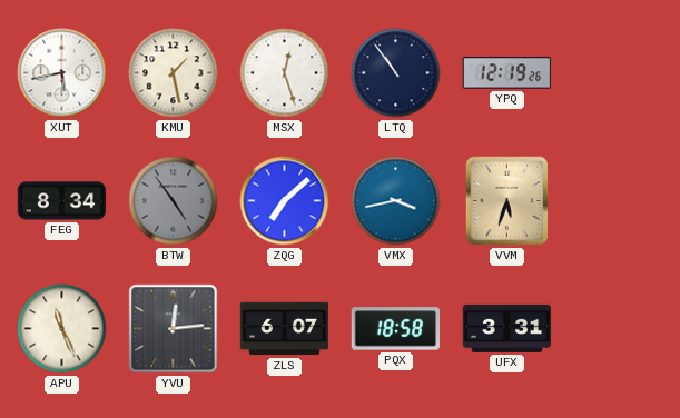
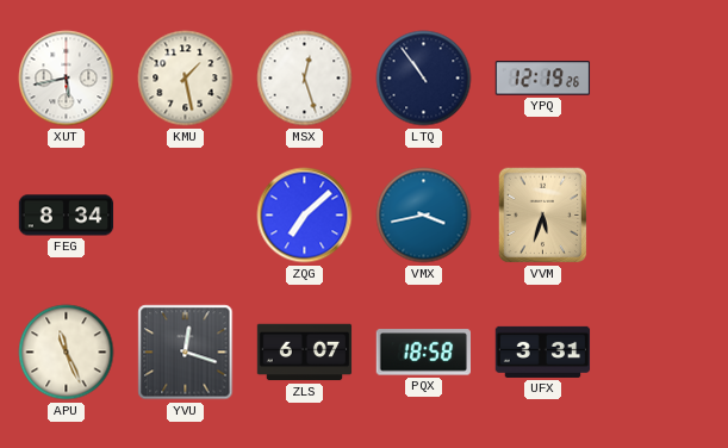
BTW: 4:54 -> none (174, 201)
YVU: 12:14 -> 12:18 (186, 353)
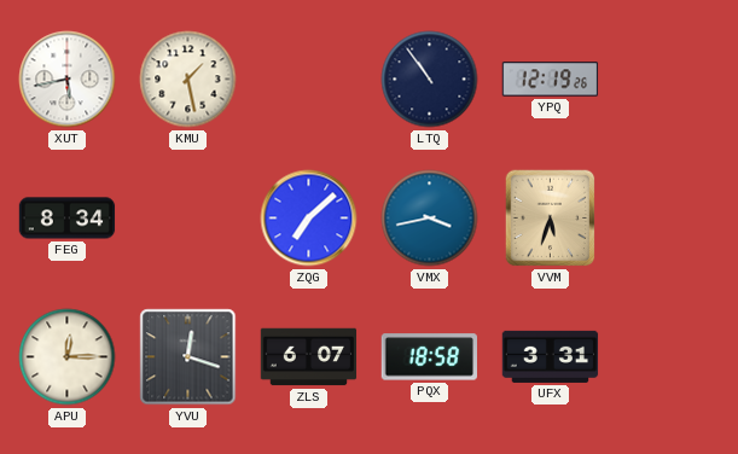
MSX: 12:27 -> none (305, 79)
APU: 11:26 -> 12:15 (68, 357)
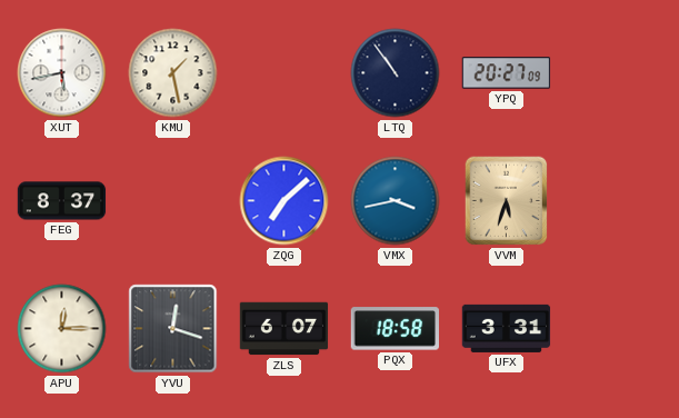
YPQ: 12:19 -> 20:27 (507, 73)
FEG: 8:34 -> 8:37 (62, 201)
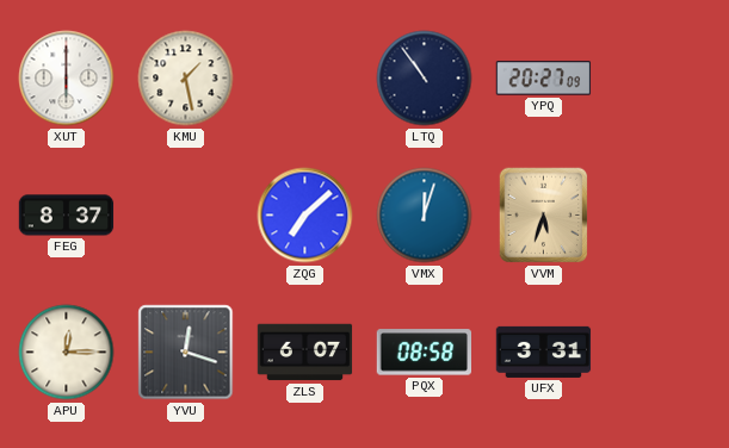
XUT: 5:43 -> 6:00 (67, 79)
VMX: 3:43 -> 12:03 (425, 216)
PQX: 18:58 -> 08:58 (424, 353)
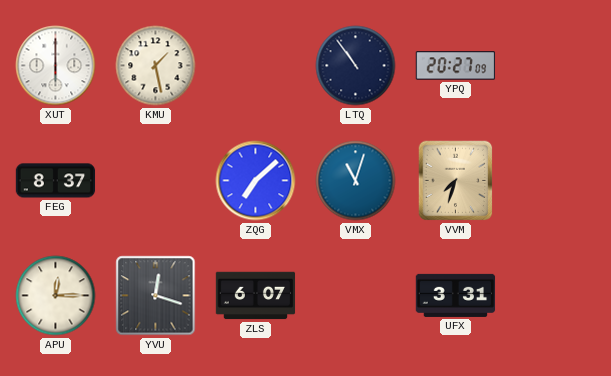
VMX: 12:03 -> 11:03 (356, 181)
VVM: 5:33 -> 7:33 (456, 181)
PQX: 08:58 -> none (424, 353)
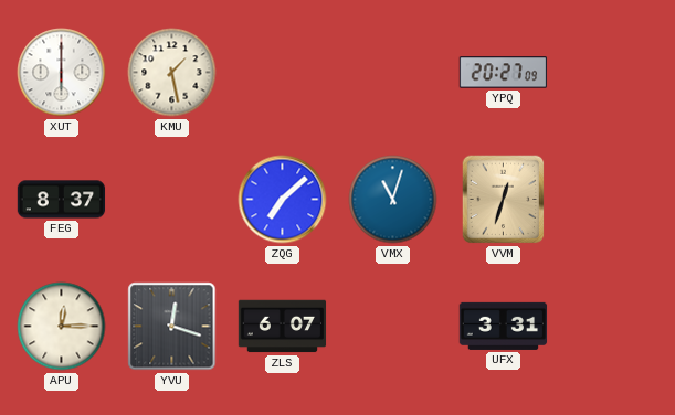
LTQ: 10:54 -> none (356, 66)
VVM: 7:33 -> 12:33 (504, 200)
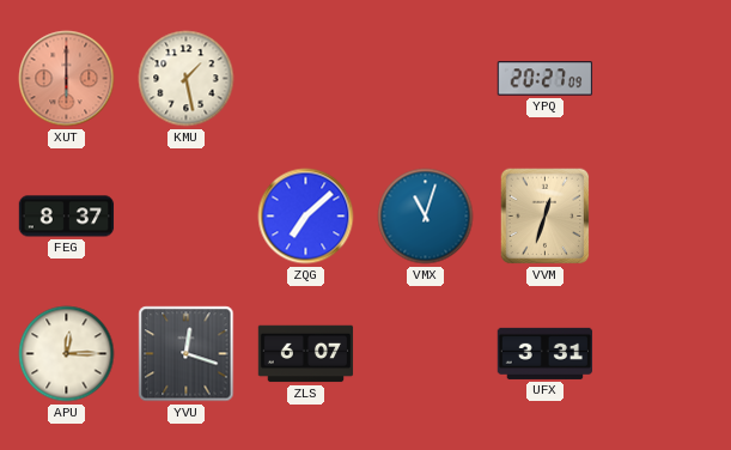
XUT dial: white -> salmon (67, 79)
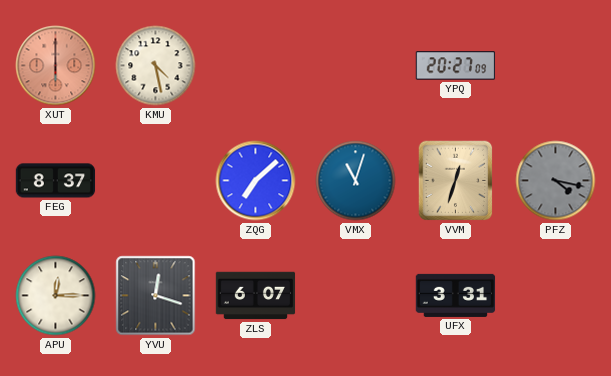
KMU: 1:28 -> 4:28 (156, 66)
PFZ: none -> 4:17 (556, 181)
